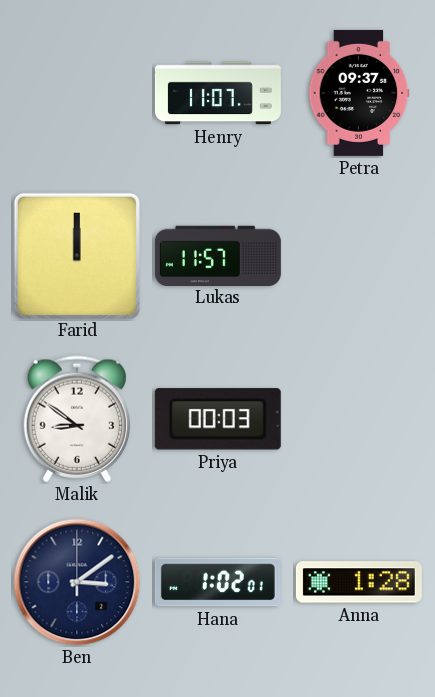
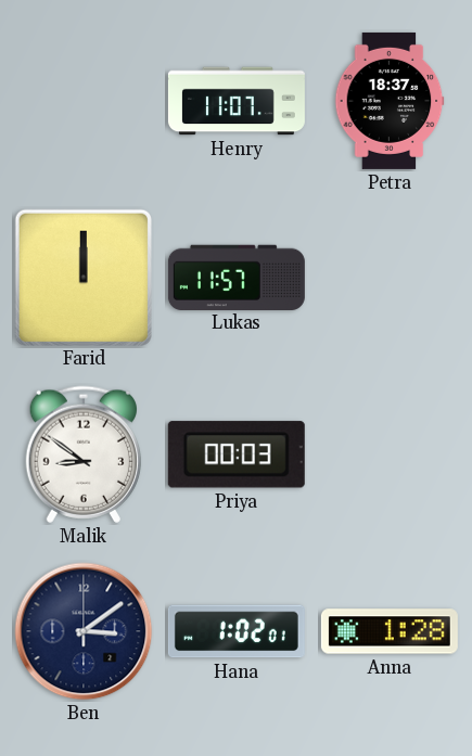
Petra: 09:37 -> 18:37 (390, 101)
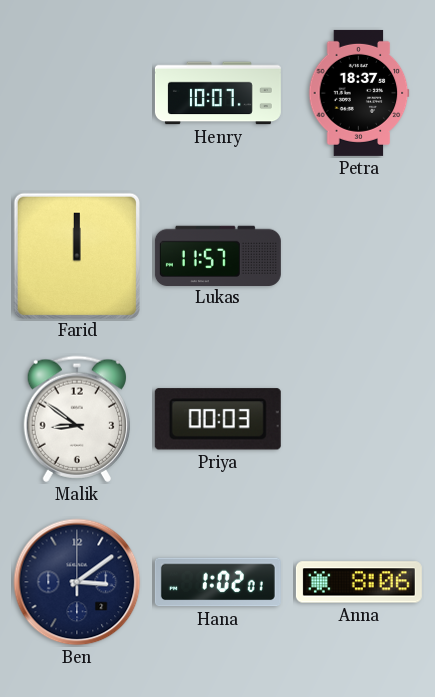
Henry: 11:07 -> 10:07 (218, 93)
Anna: 1:28 -> 8:06 (359, 582)
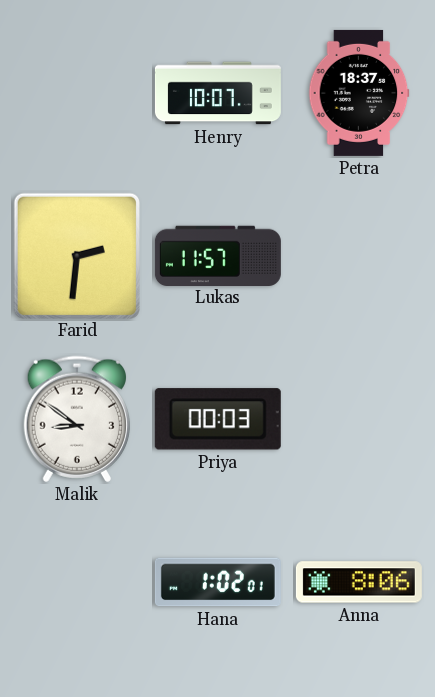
Farid: 12:00 -> 2:31 (76, 255)
Ben: 3:09 -> none (77, 582)
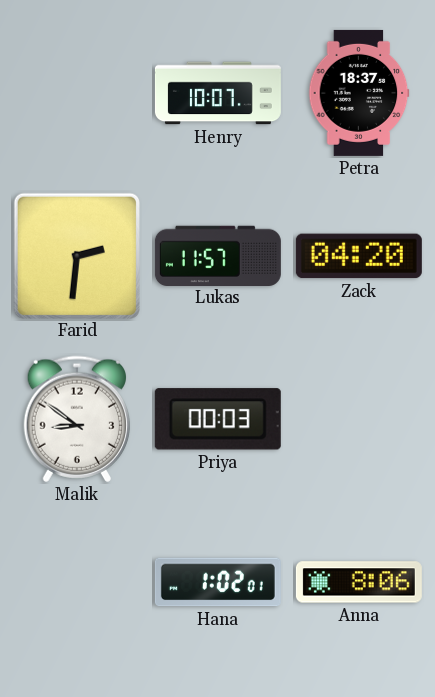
Zack: none -> 04:20 (359, 256)
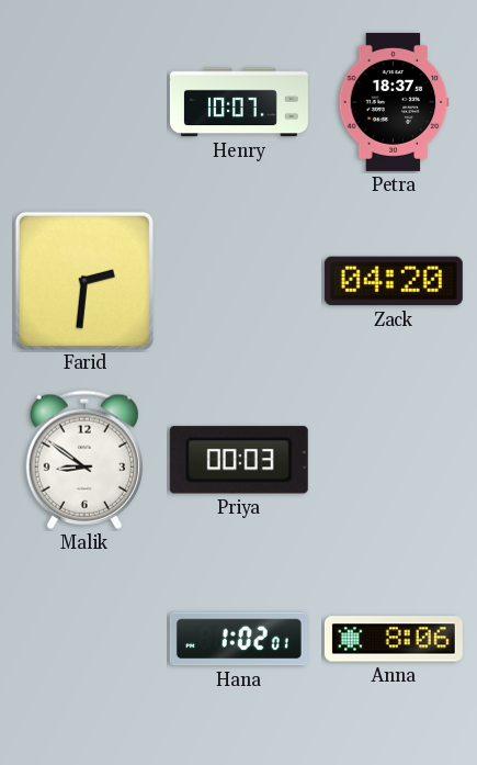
Lukas: 11:57 -> none (218, 255)
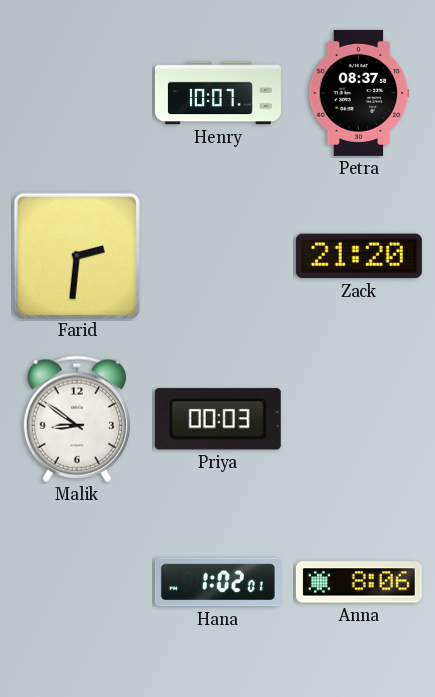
Petra: 18:37 -> 08:37 (359, 93)
Zack: 04:20 -> 21:20 (359, 256)
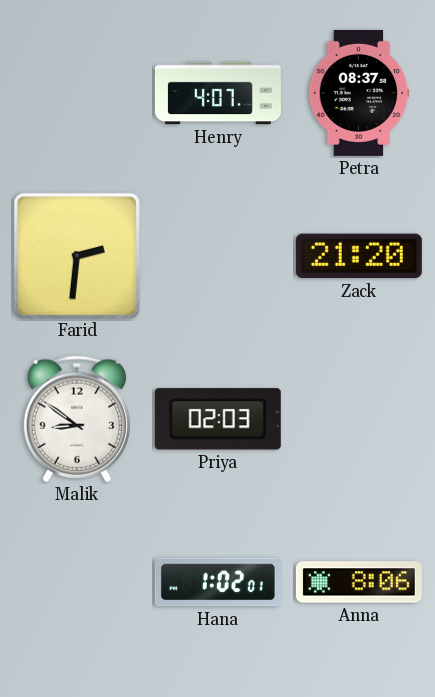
Henry: 10:07 -> 4:07 (218, 93)
Priya: 00:03 -> 02:03 (218, 419)
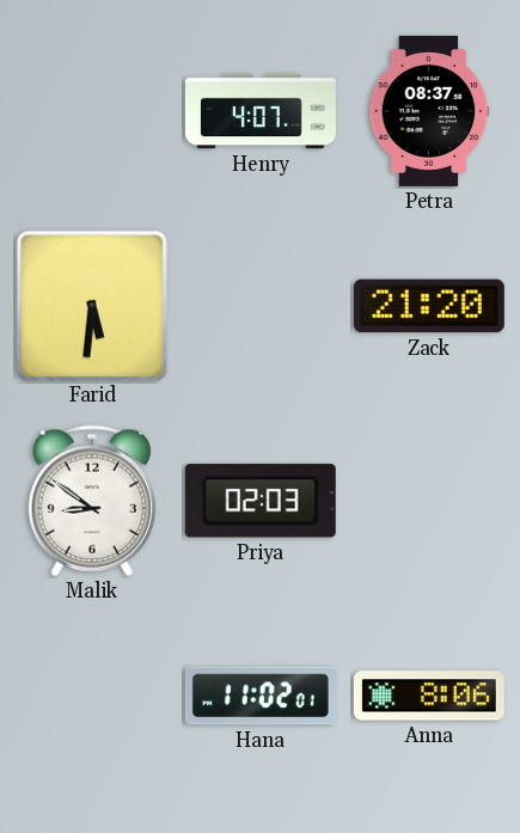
Farid: 2:31 -> 5:31 (91, 305)
Hana: 1:02 -> 11:02 (261, 696)
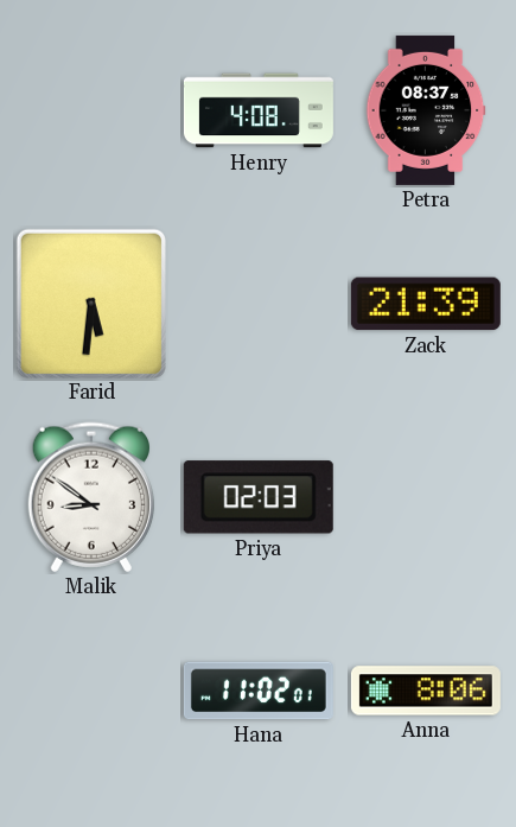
Henry: 4:07 -> 4:08 (259, 110)
Zack: 21:20 -> 21:39 (426, 304)
